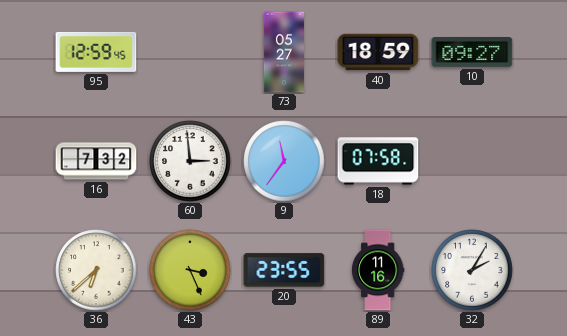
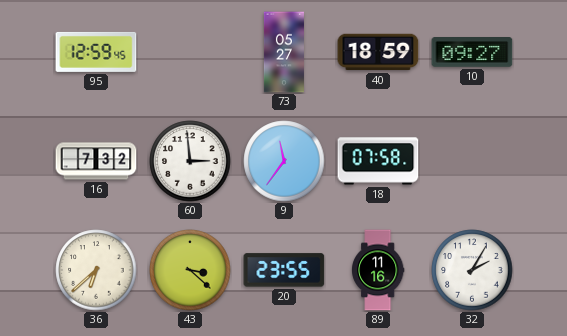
43: 3:26 -> 3:22 (190, 270)
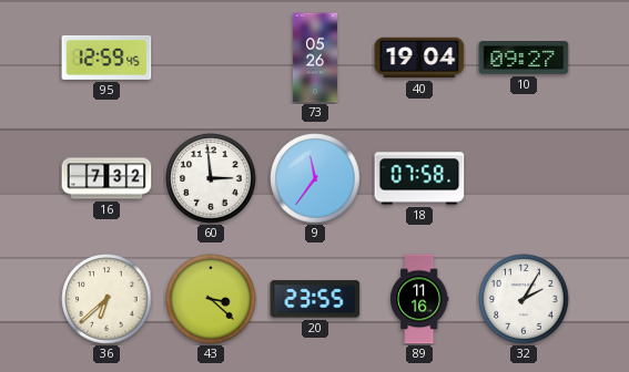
73: 05:27 -> 05:26 (315, 58)
40: 18:59 -> 19:04 (419, 58)
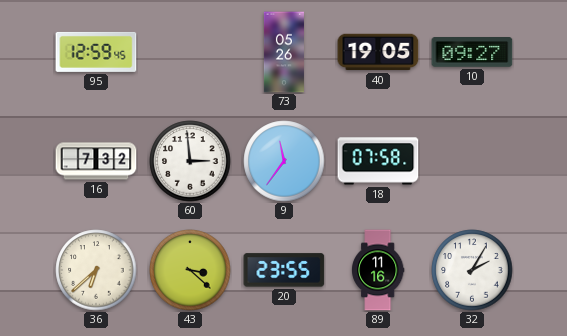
40: 19:04 -> 19:05 (378, 52)
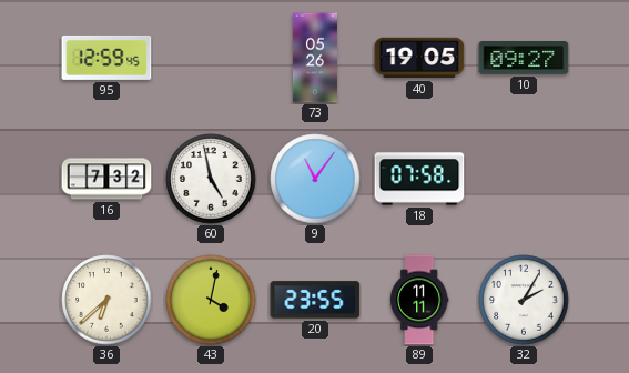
60: 2:59 -> 4:58 (211, 179)
9: 11:36 -> 11:06 (315, 179)
43: 3:22 -> 4:02 (211, 300)
89: 11:16 -> 11:11 (419, 300)
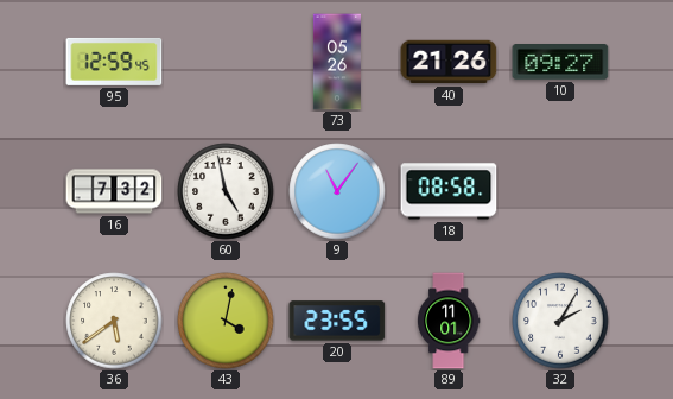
40: 19:05 -> 21:26 (449, 62)
18: 07:58 -> 08:58 (449, 191)
36: 6:38 -> 5:39 (114, 321)
89: 11:11 -> 11:01 (449, 321)
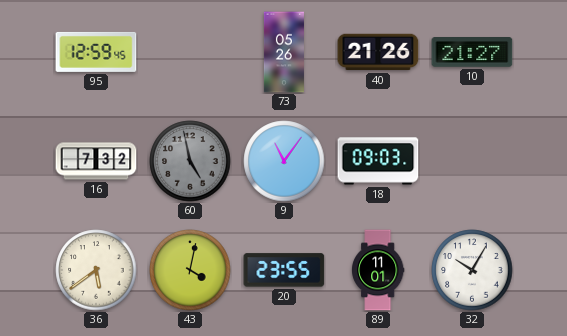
10: 09:27 -> 21:27 (472, 52)
60 dial: white -> grey (190, 161)
18: 08:58 -> 09:03 (378, 161)
32: 2:05 -> 10:05 (472, 270)
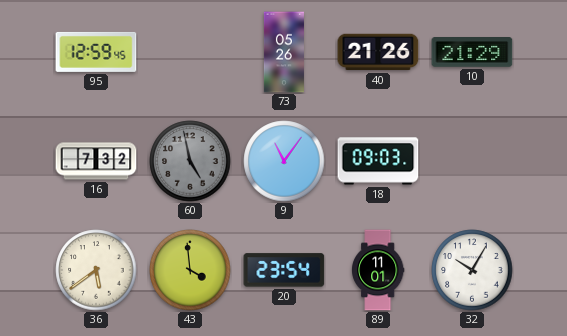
10: 21:27 -> 21:29 (472, 52)
43: 4:02 -> 3:59 (190, 270)
20: 23:55 -> 23:54 (284, 270)
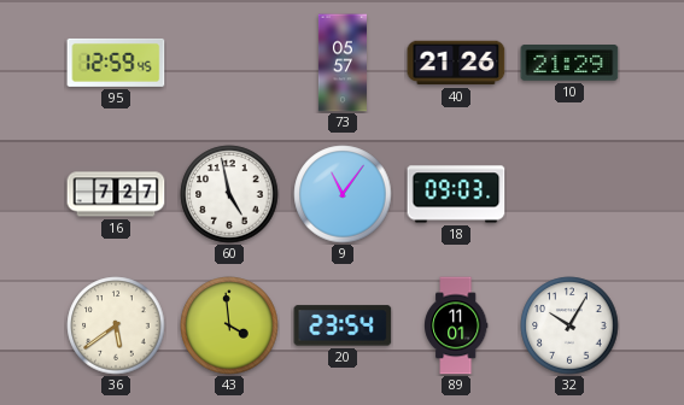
73: 05:26 -> 05:57 (343, 63)
16: 7:32 -> 7:27 (116, 194)
60 dial: grey -> white (229, 194)
